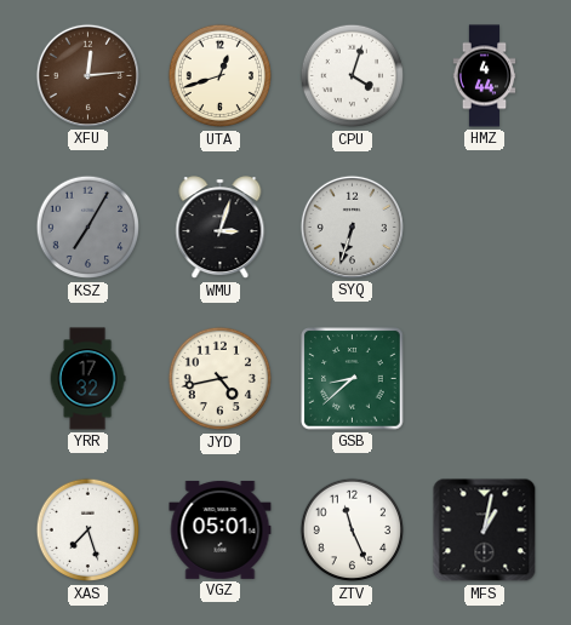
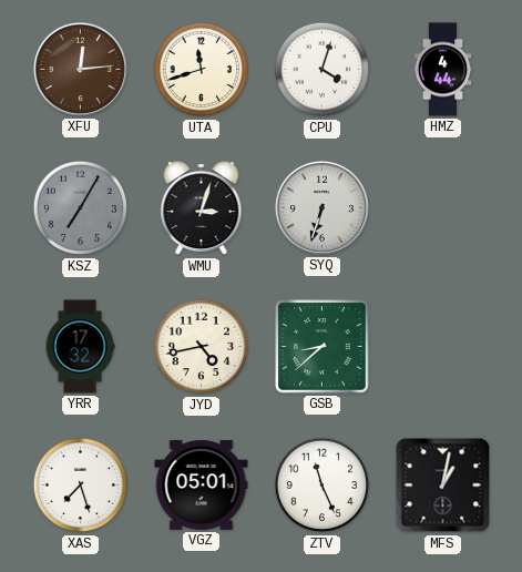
UTA: 12:42 -> 11:42 (202, 70)
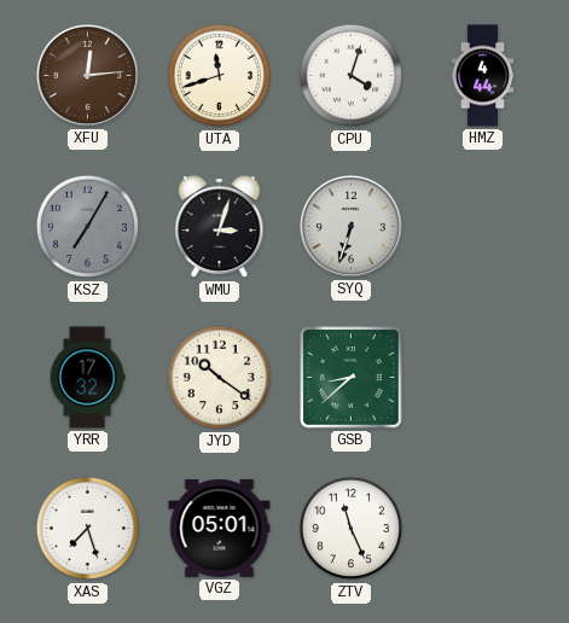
JYD: 4:43 -> 10:21 (220, 378)
MFS: 1:02 -> none (443, 486)
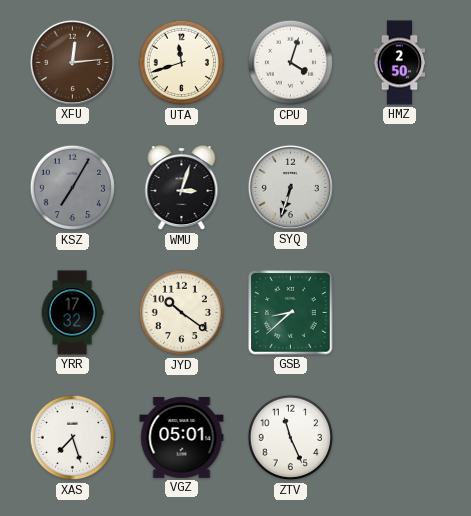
HMZ: 4:44 -> 2:50 (400, 63)
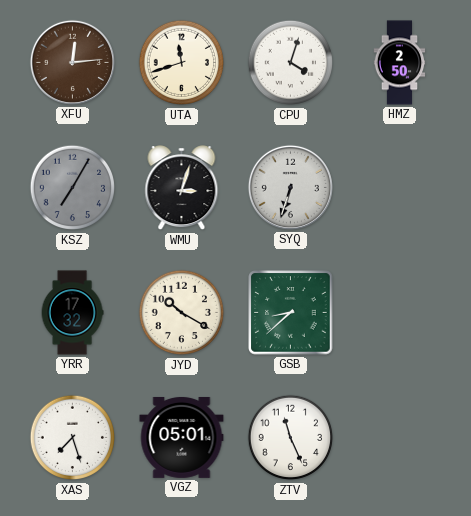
JYD: 10:21 -> 10:20 (182, 313)
